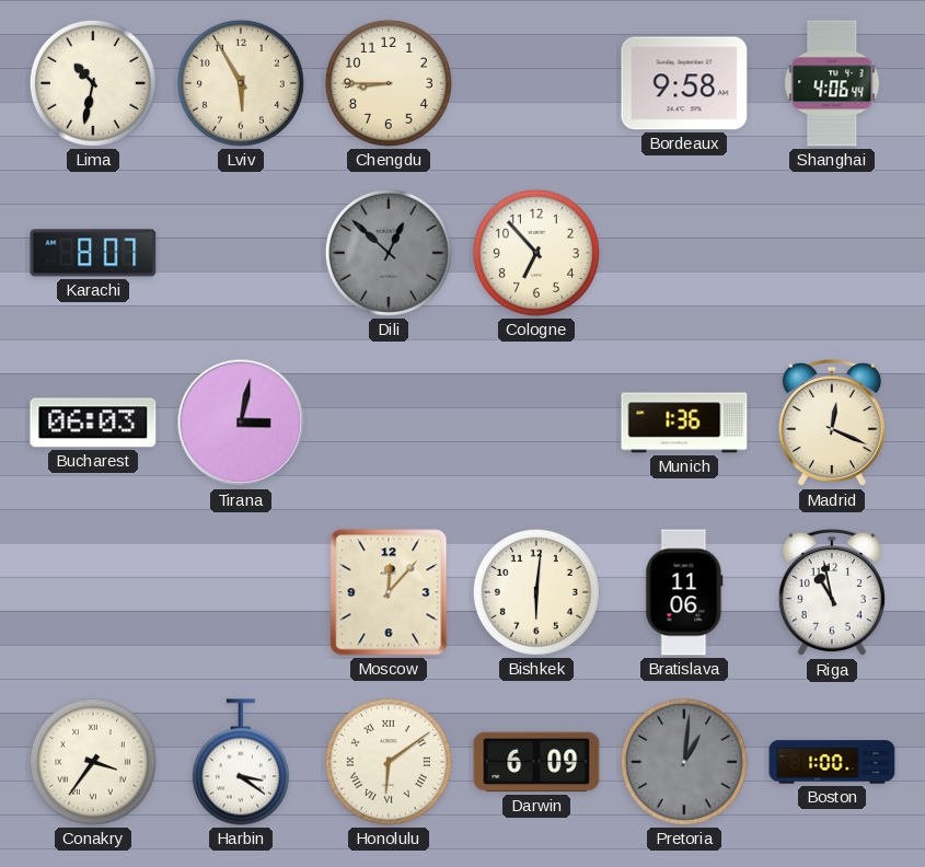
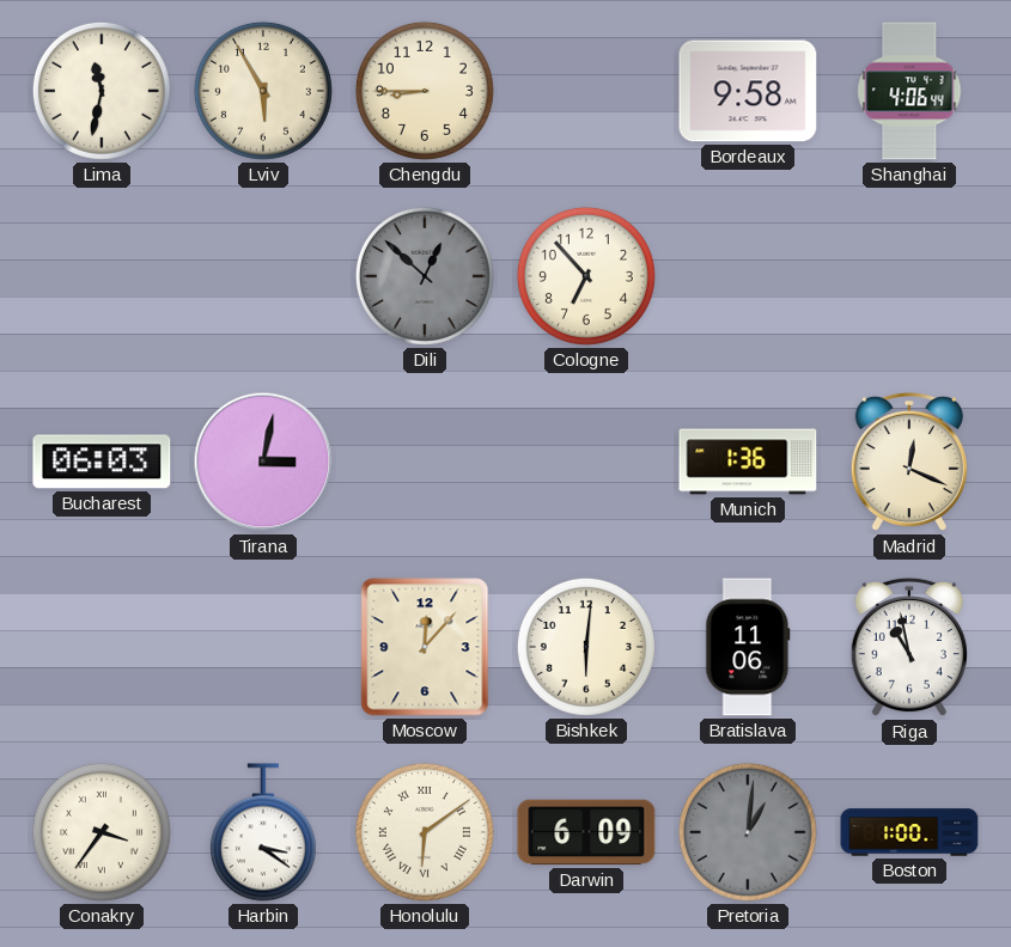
Lima: 10:32 -> 11:32 (102, 91)
Karachi: 8:07 -> none (93, 253)
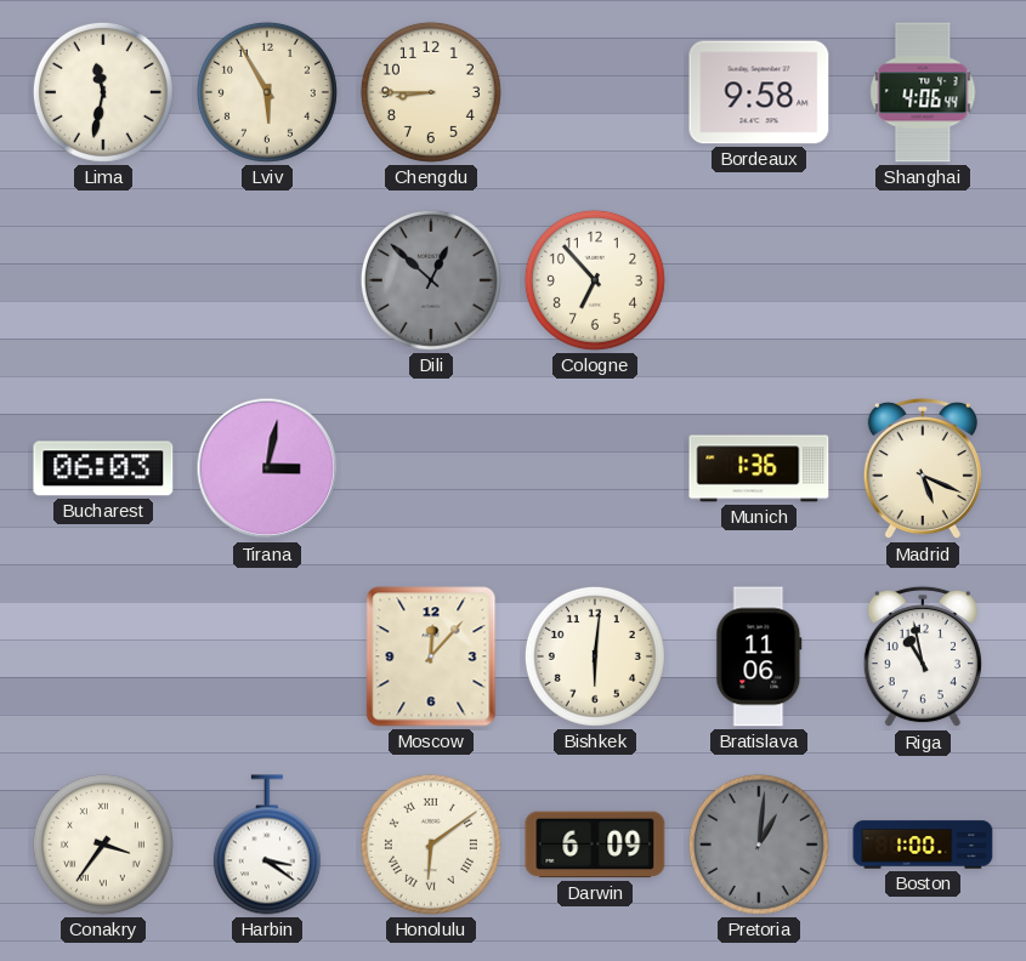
Madrid: 12:19 -> 5:19 (923, 468)
